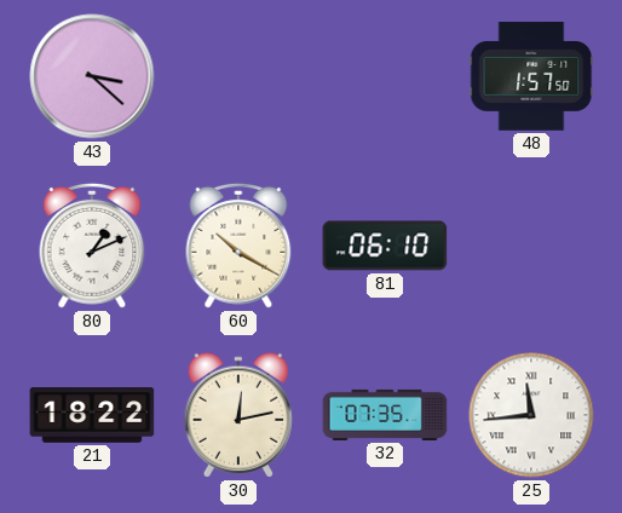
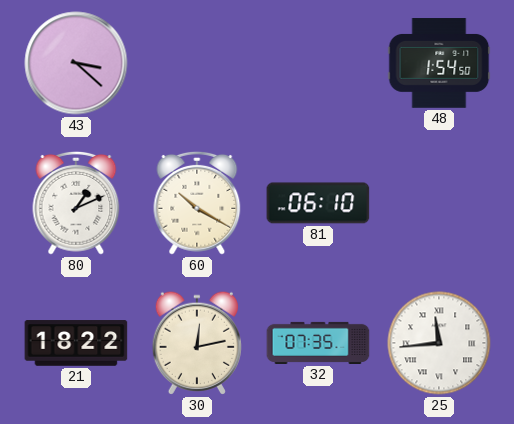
48: 1:57 -> 1:54 (439, 63)
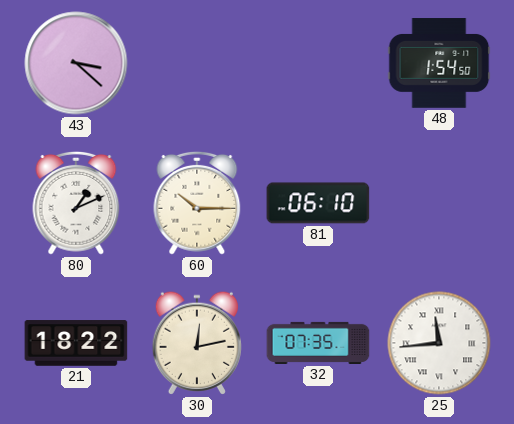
60: 10:20 -> 10:15 (197, 203)
